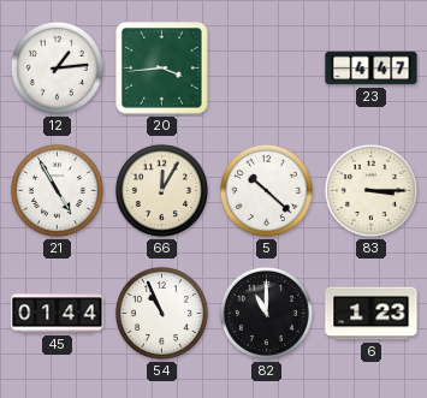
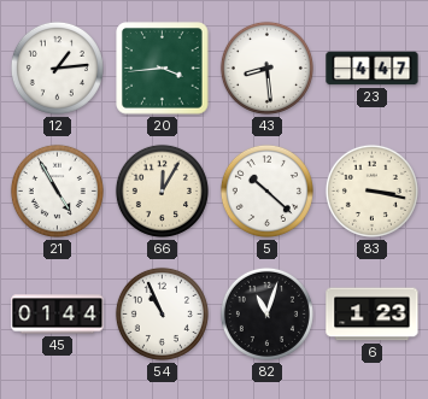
43: none -> 8:29 (266, 68)
83: 3:15 -> 3:17 (371, 190)
82: 11:00 -> 11:03 (266, 313)
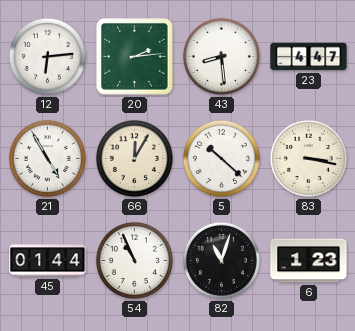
12: 1:14 -> 6:14 (47, 56)
20: 3:44 -> 2:14 (135, 57)
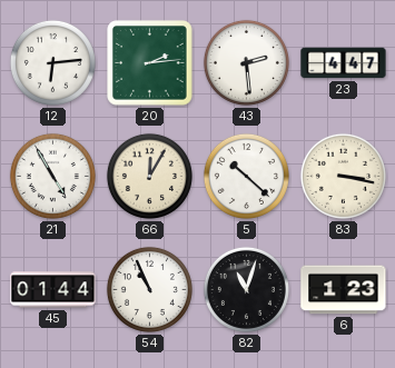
43: 8:29 -> 2:29 (246, 62)
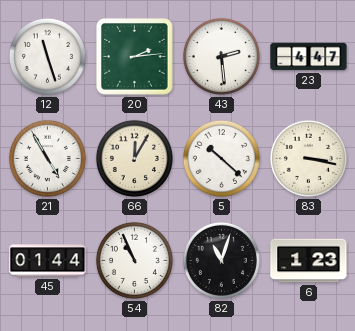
12: 6:14 -> 11:27 (47, 56)
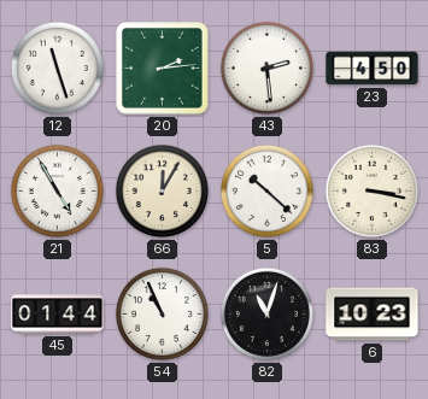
23: 4:47 -> 4:50 (373, 69)
6: 1:23 -> 10:23 (373, 315)
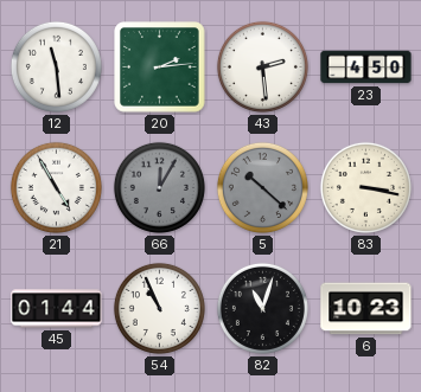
12: 11:27 -> 11:29 (56, 66)
66 dial: cream -> grey (159, 187)
5 dial: white -> grey (262, 187)
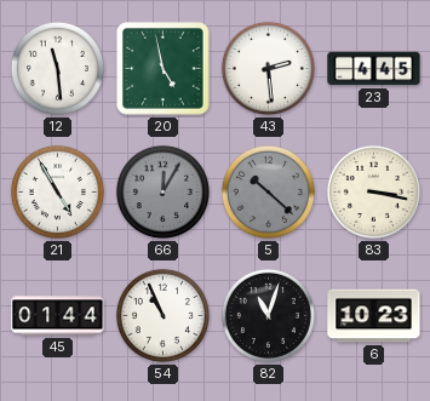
20: 2:14 -> 4:58 (164, 69)
23: 4:50 -> 4:45 (374, 69)
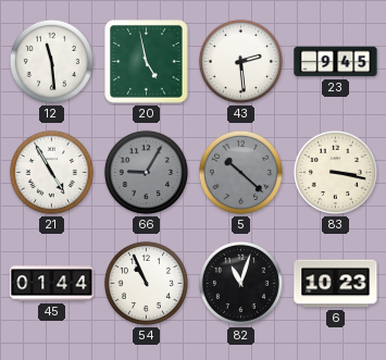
23: 4:45 -> 9:45 (336, 62)
66: 12:05 -> 9:05 (146, 172)
